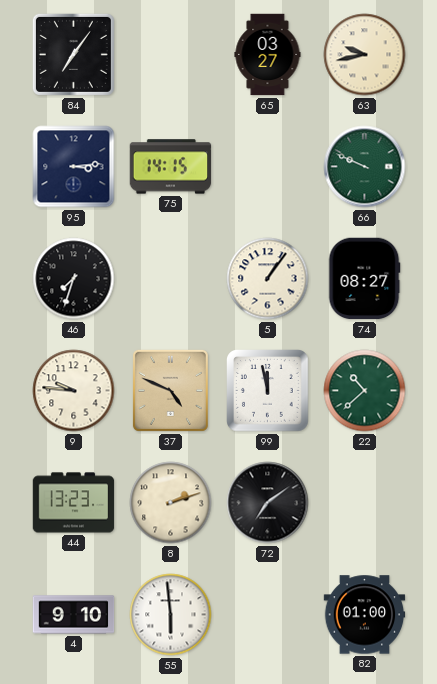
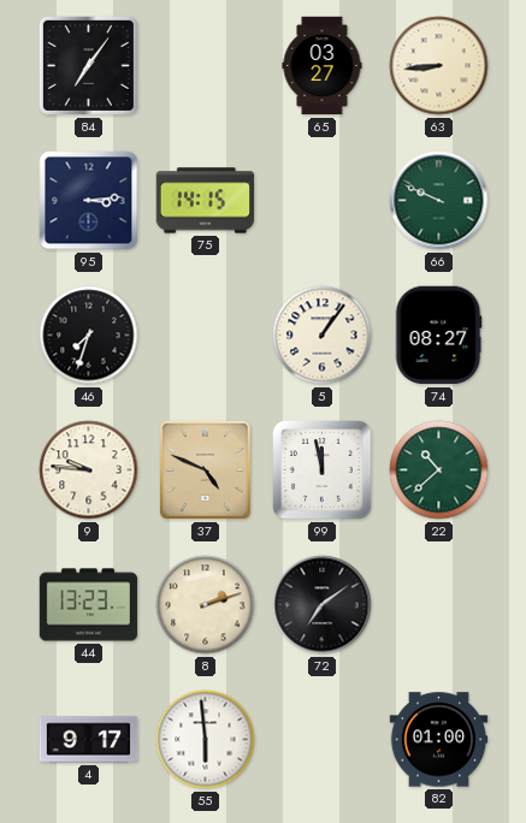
63: 9:43 -> 8:44 (439, 66)
4: 9:10 -> 9:17 (89, 740)
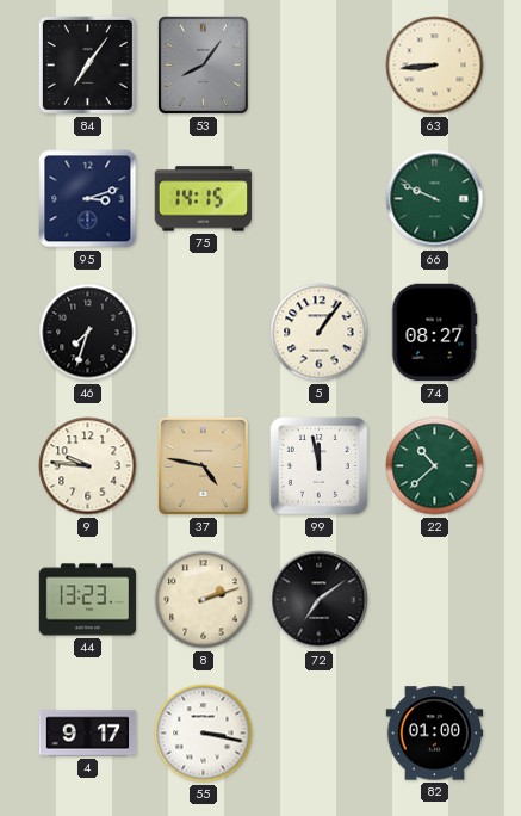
53: none -> 8:06 (203, 64)
65: 03:27 -> none (323, 66)
95: 3:14 -> 3:12 (88, 199)
37: 4:49 -> 4:47 (203, 465)
55: 5:59 -> 3:17 (204, 734)
